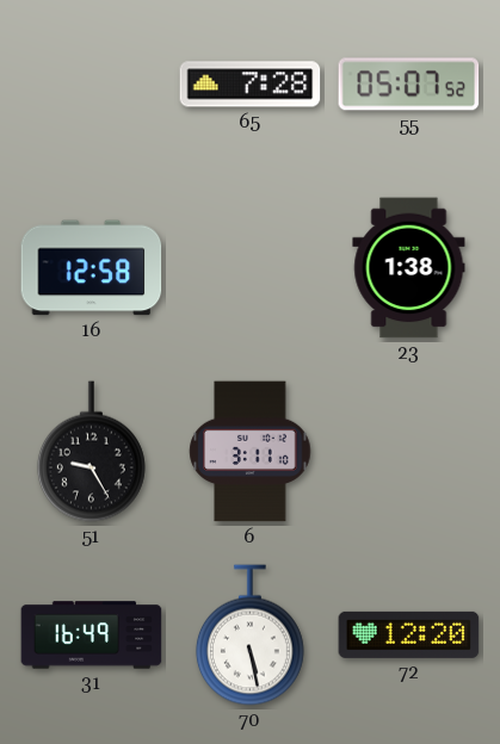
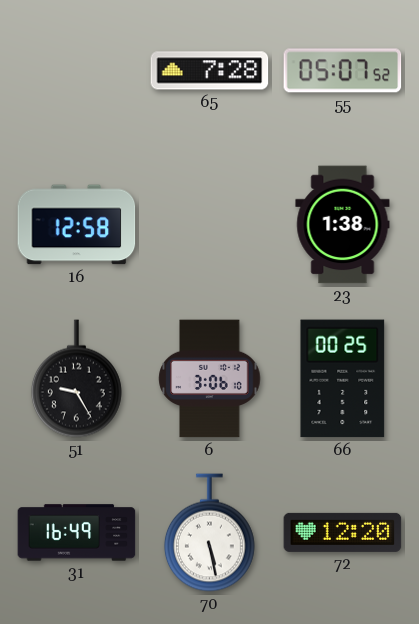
6: 3:11 -> 3:06 (210, 379)
66: none -> 00:25 (343, 379)
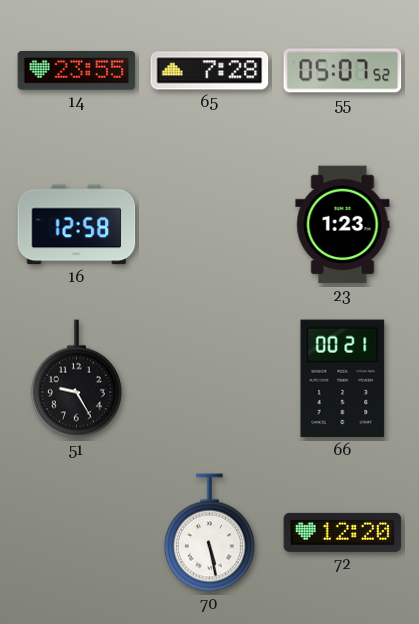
14: none -> 23:55 (77, 71)
23: 1:38 -> 1:23 (343, 225)
6: 3:06 -> none (210, 379)
66: 00:25 -> 00:21 (343, 379)
31: 16:49 -> none (77, 533)
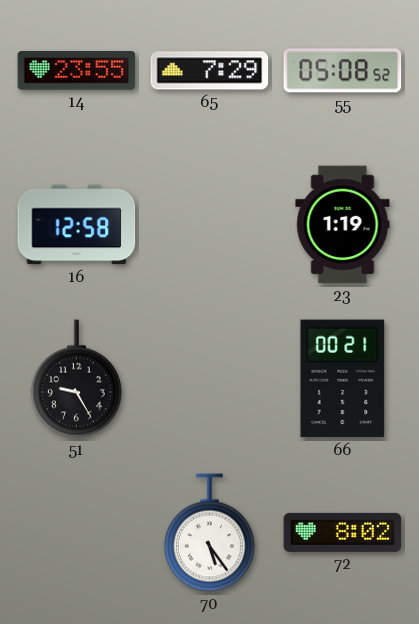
65: 7:28 -> 7:29 (210, 71)
55: 05:07 -> 05:08 (343, 71)
23: 1:23 -> 1:19 (343, 225)
70: 5:28 -> 5:24 (209, 533)
72: 12:20 -> 8:02 (343, 532)
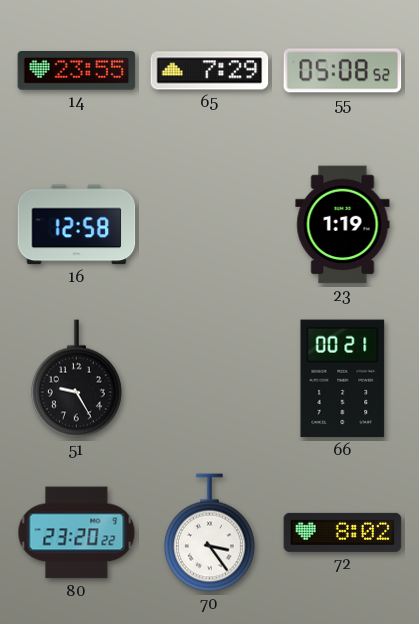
80: none -> 23:20 (77, 533)
70: 5:24 -> 3:24 (209, 533)
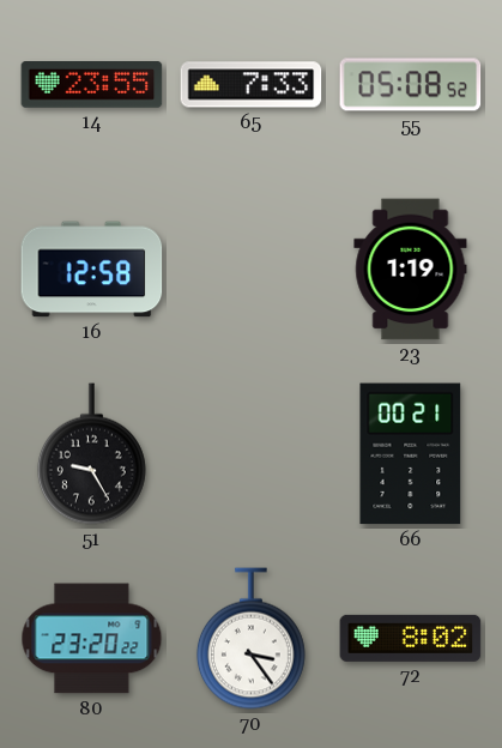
65: 7:29 -> 7:33 (252, 85)
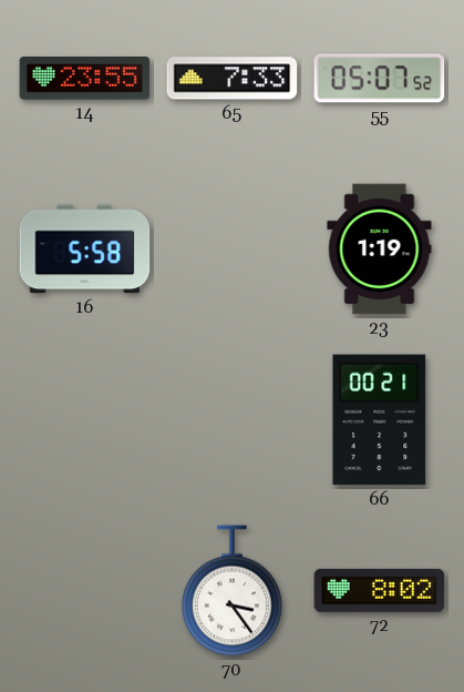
55: 05:08 -> 05:07 (380, 79)
16: 12:58 -> 5:58 (85, 250)
51: 9:25 -> none (91, 454)
80: 23:20 -> none (92, 639)
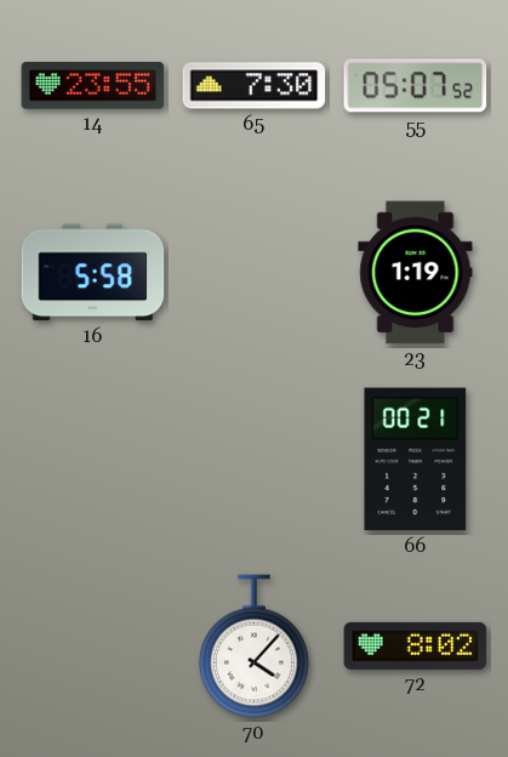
65: 7:33 -> 7:30 (255, 86)
70: 3:24 -> 4:07 (253, 647)
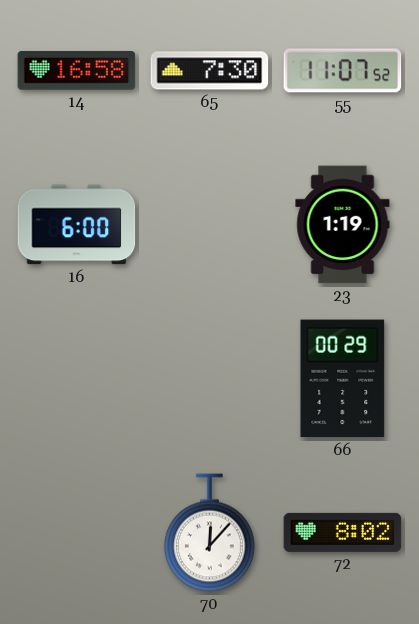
14: 23:55 -> 16:58 (77, 71)
55: 05:07 -> 11:07 (343, 71)
16: 5:58 -> 6:00 (77, 225)
66: 00:21 -> 00:29 (343, 379)
70: 4:07 -> 12:07 (209, 533)
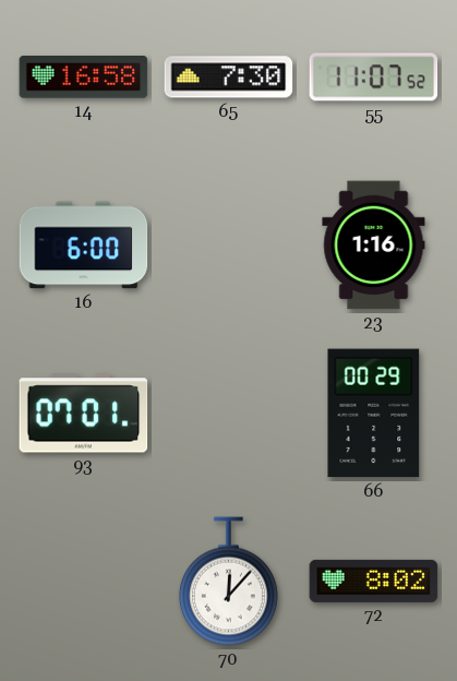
23: 1:19 -> 1:16 (374, 246)
93: none -> 07:01 (84, 414)
